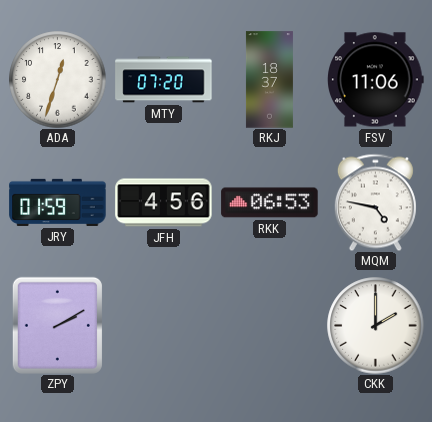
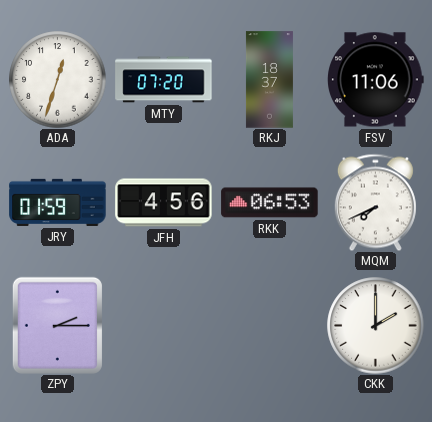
MQM: 4:47 -> 7:41 (375, 202)
ZPY: 2:10 -> 2:15 (57, 325)
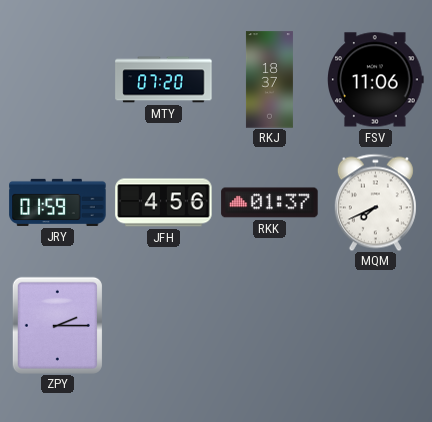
ADA: 12:33 -> none (58, 80)
RKK: 06:53 -> 01:37 (270, 203)
CKK: 2:00 -> none (376, 326)
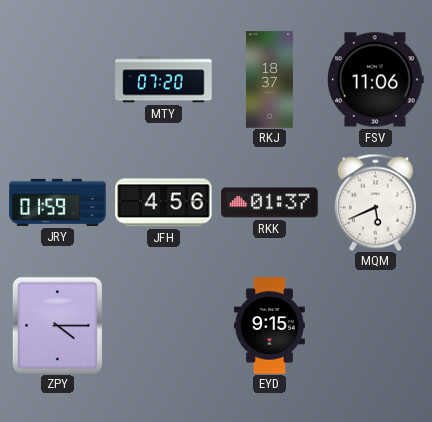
MQM: 7:41 -> 5:41 (375, 202)
ZPY: 2:15 -> 4:15 (57, 325)
EYD: none -> 9:15 (269, 326)
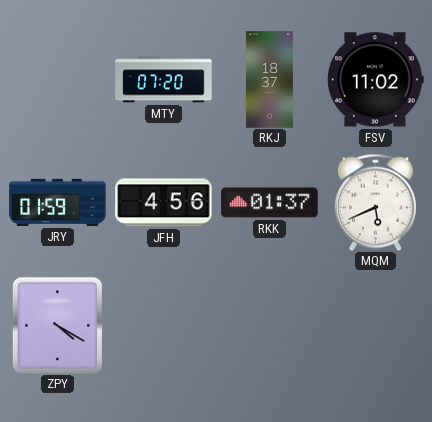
FSV: 11:06 -> 11:02 (376, 80)
ZPY: 4:15 -> 4:20 (57, 325)
EYD: 9:15 -> none (269, 326)
